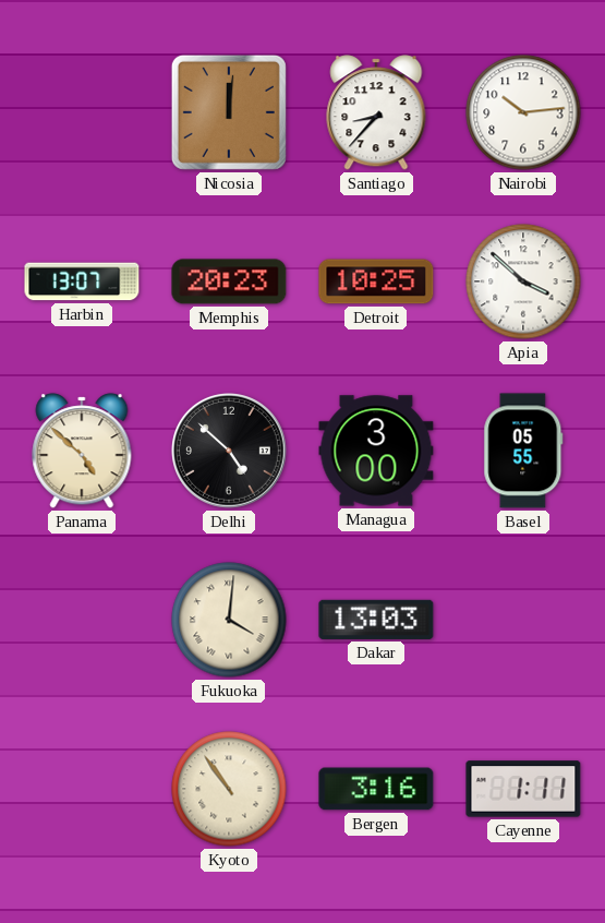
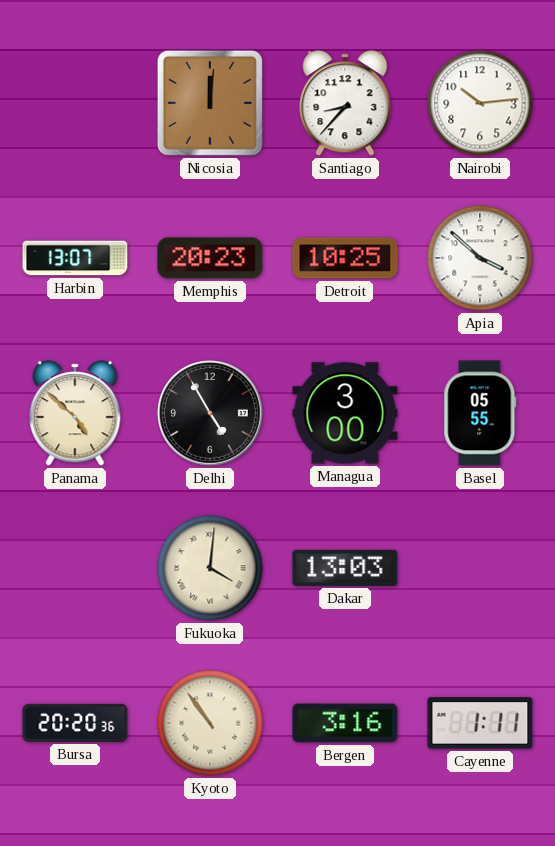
Delhi: 4:52 -> 4:55 (211, 414)
Bursa: none -> 20:20 (75, 723)
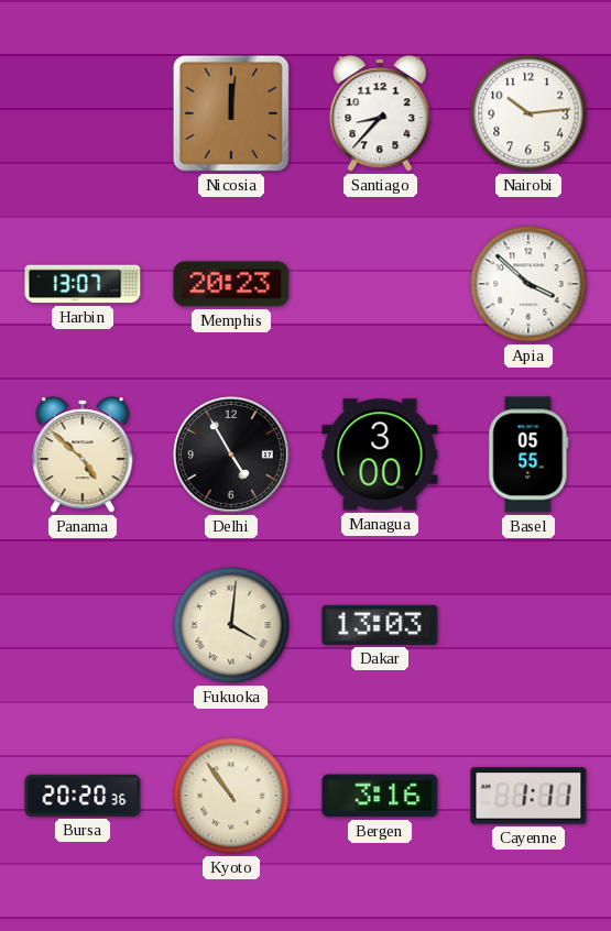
Detroit: 10:25 -> none (345, 258)
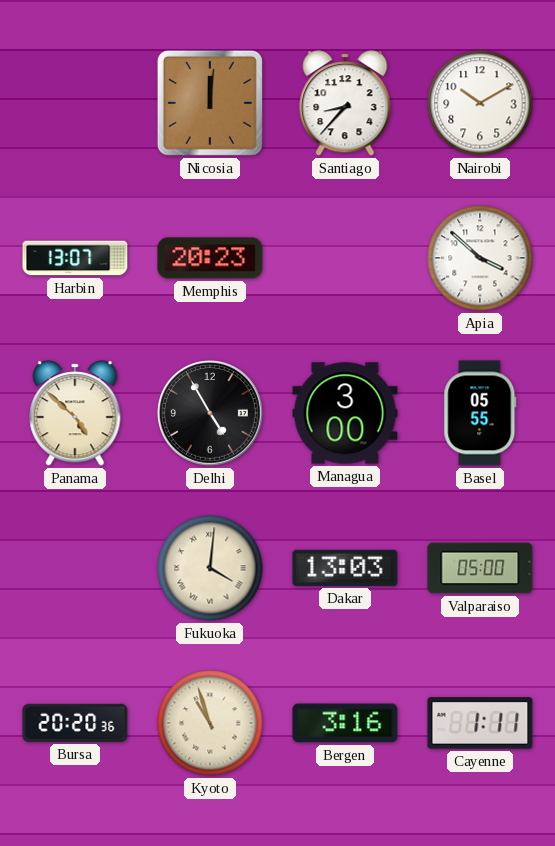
Nairobi: 10:14 -> 10:10 (480, 103)
Valparaiso: none -> 05:00 (480, 568)
Kyoto: 10:54 -> 10:57 (210, 723)
